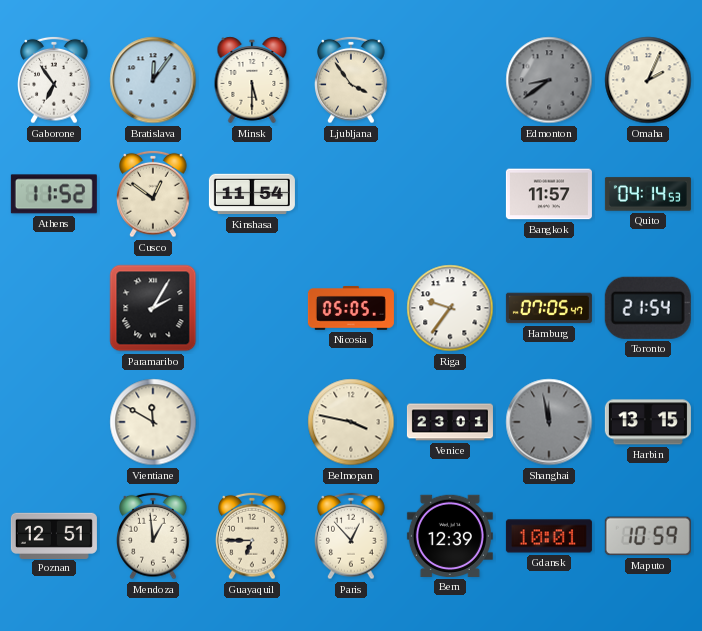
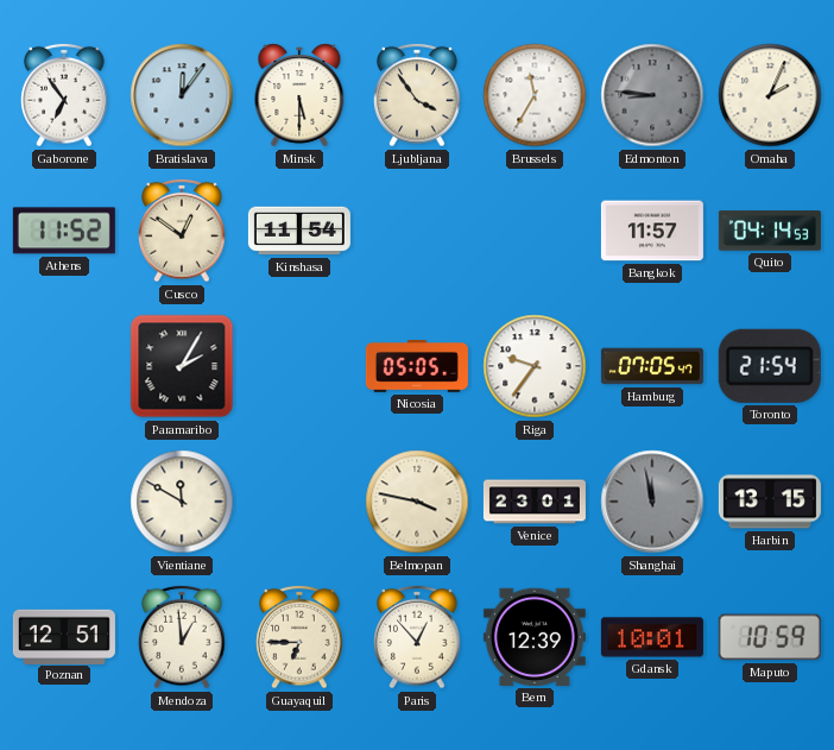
Brussels: none -> 11:35 (535, 95)
Edmonton: 8:39 -> 8:46 (652, 95)
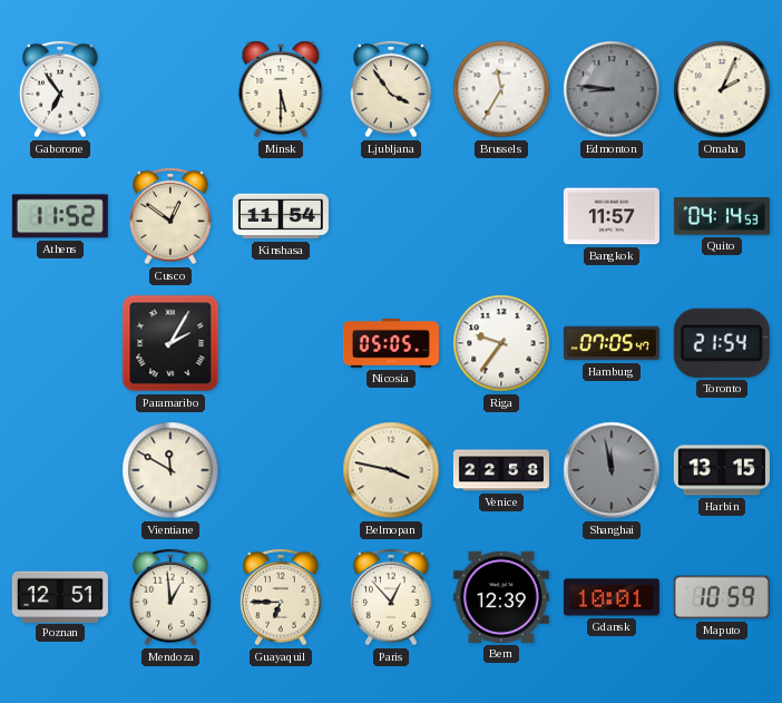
Bratislava: 12:06 -> none (182, 95)
Venice: 23:01 -> 22:58 (501, 470)
